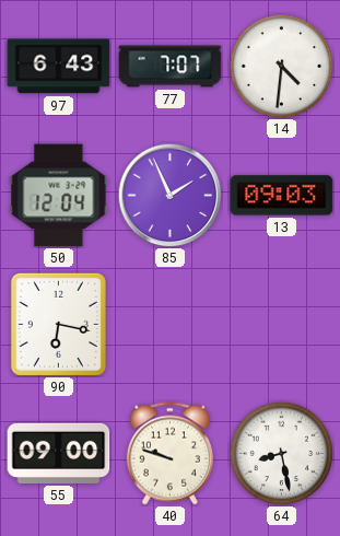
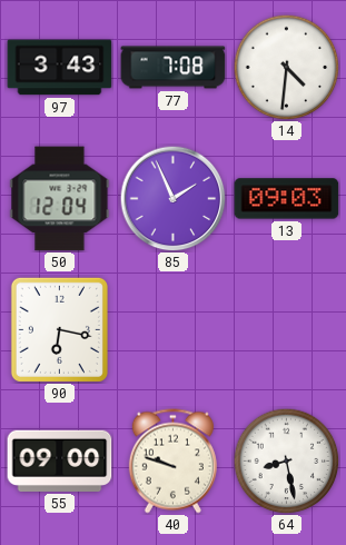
97: 6:43 -> 3:43 (60, 68)
77: 7:07 -> 7:08 (174, 68)
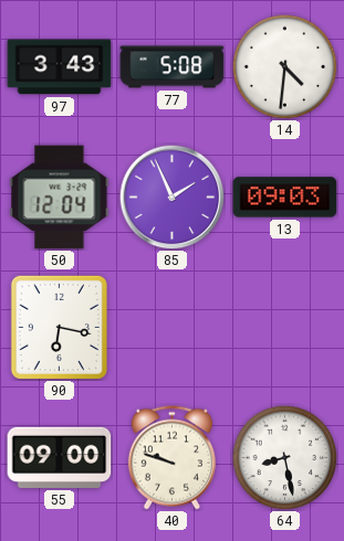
77: 7:08 -> 5:08 (173, 67)
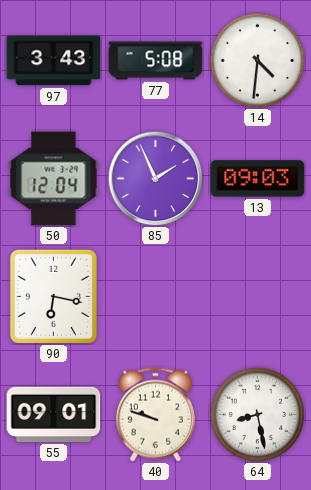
55: 09:00 -> 09:01 (54, 414)
